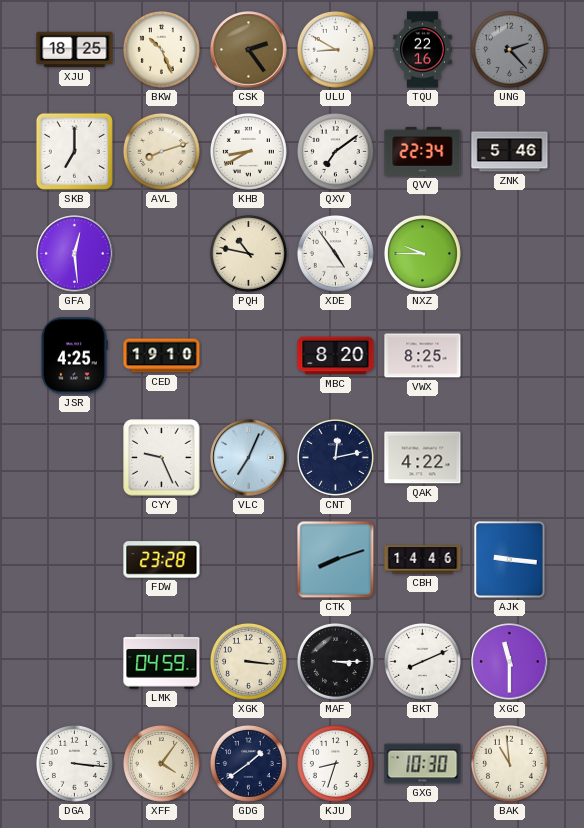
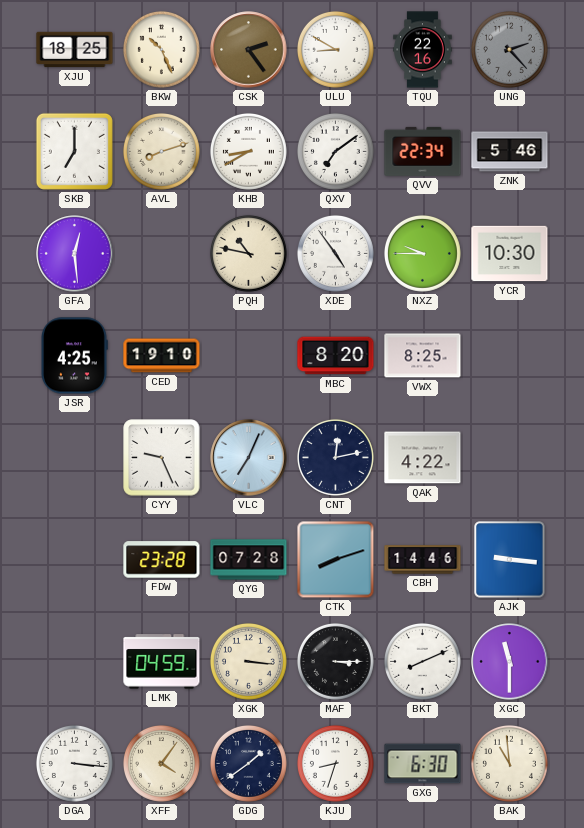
YCR: none -> 10:30 (510, 254)
QYG: none -> 07:28 (249, 560)
GXG: 10:30 -> 6:30 (423, 764)
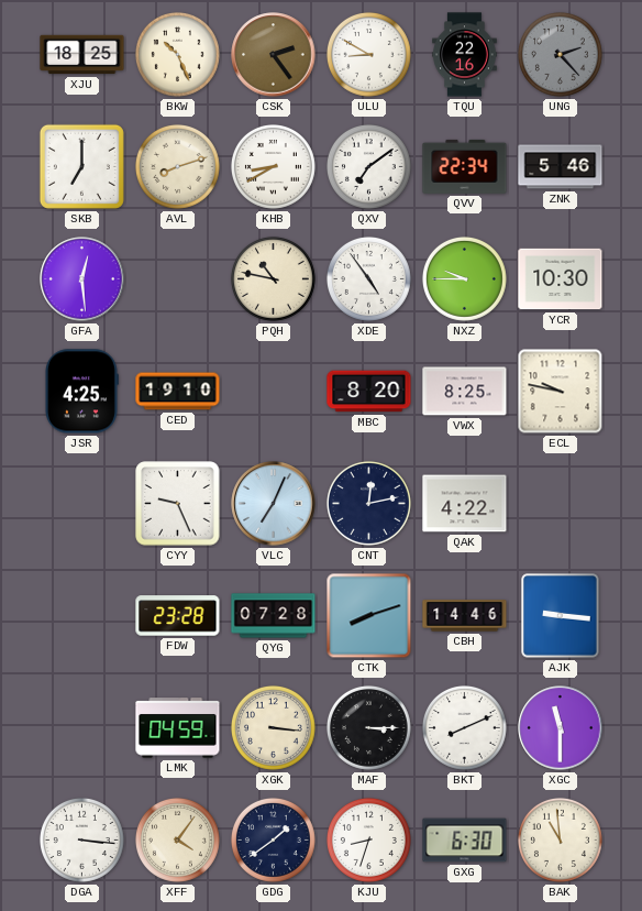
ECL: none -> 9:47 (561, 392)
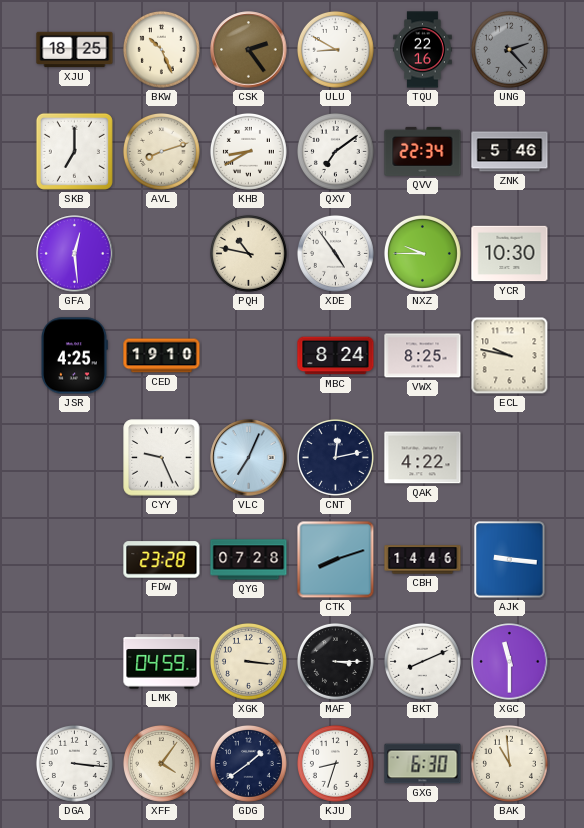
MBC: 8:20 -> 8:24 (336, 356)
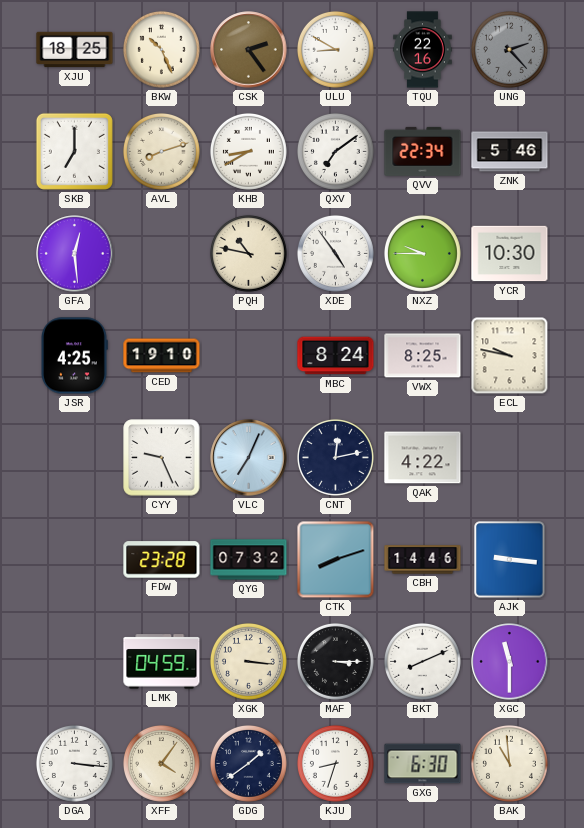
QYG: 07:28 -> 07:32 (249, 560)
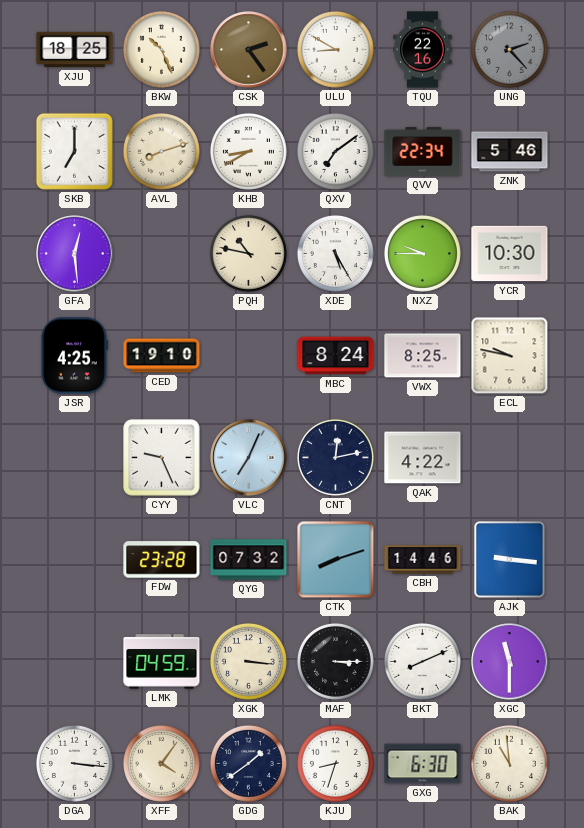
XDE: 4:54 -> 5:25 (335, 253)
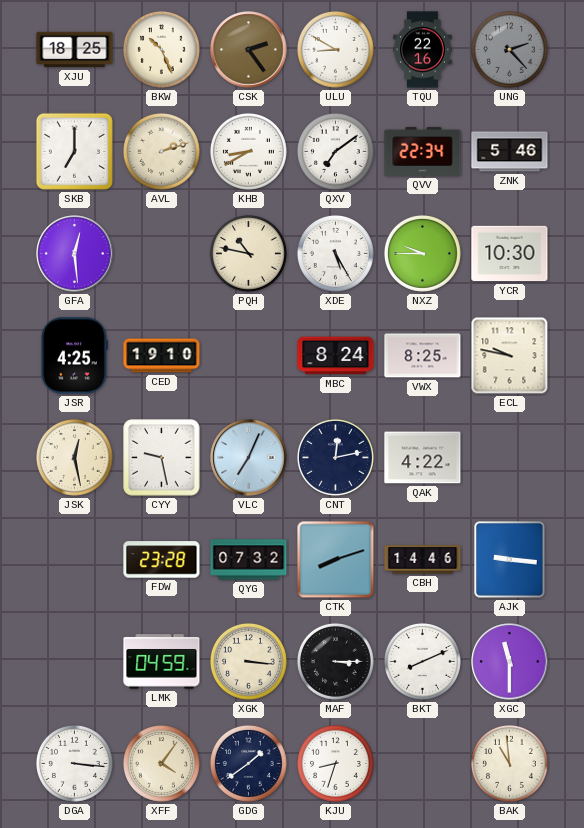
AVL: 8:12 -> 2:12 (161, 151)
JSK: none -> 12:28 (74, 457)
CYY: 9:26 -> 9:28 (162, 458)
GXG: 6:30 -> none (423, 764)
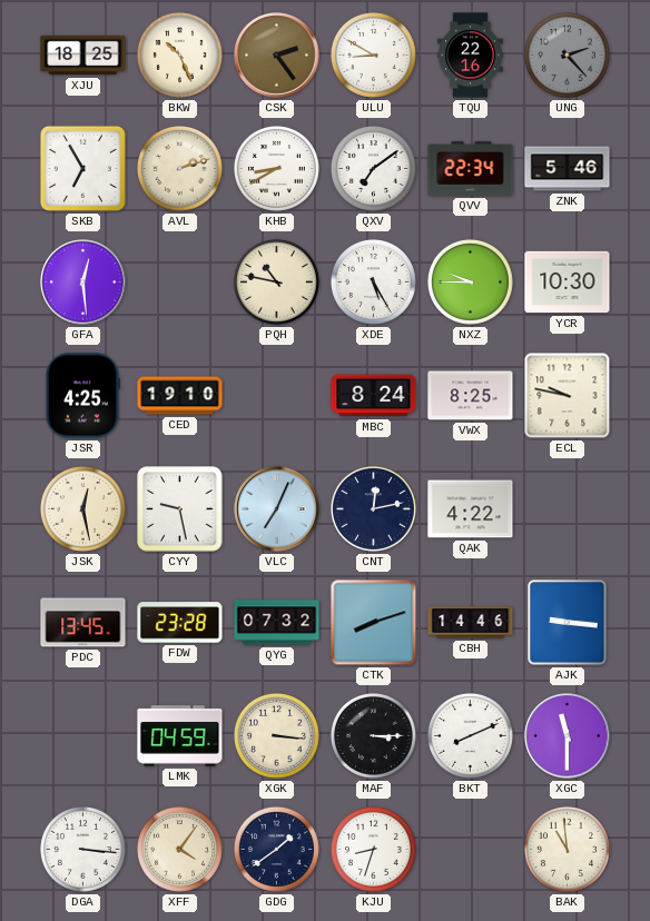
SKB: 7:00 -> 6:55 (82, 168)
PDC: none -> 13:45 (83, 623)
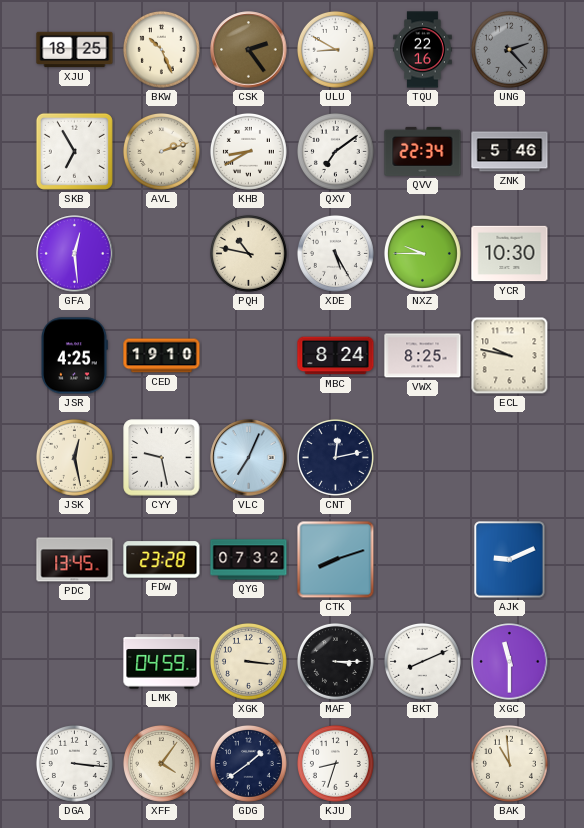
QAK: 4:22 -> none (471, 509)
CBH: 14:46 -> none (471, 623)
AJK: 9:16 -> 9:11 (510, 560)
